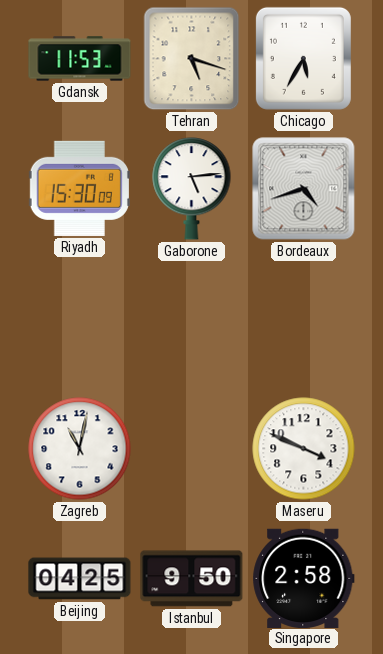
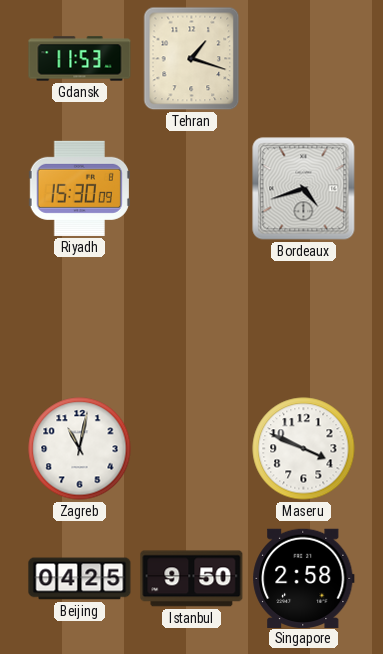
Tehran: 5:18 -> 1:18 (192, 59)
Chicago: 5:35 -> none (303, 58)
Gaborone: 5:14 -> none (192, 189)
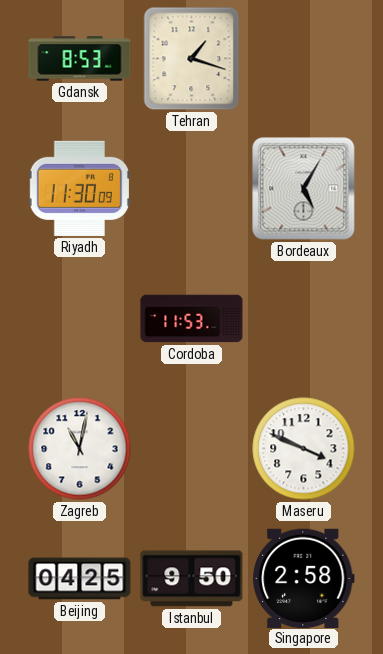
Gdansk: 11:53 -> 8:53 (80, 59)
Riyadh: 15:30 -> 11:30 (79, 188)
Bordeaux: 4:42 -> 5:05 (304, 189)
Cordoba: none -> 11:53 (192, 319)
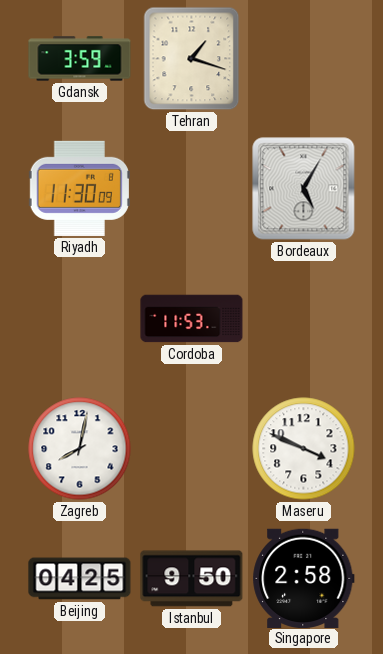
Gdansk: 8:53 -> 3:59 (80, 59)
Zagreb: 11:02 -> 8:02 (80, 449)
